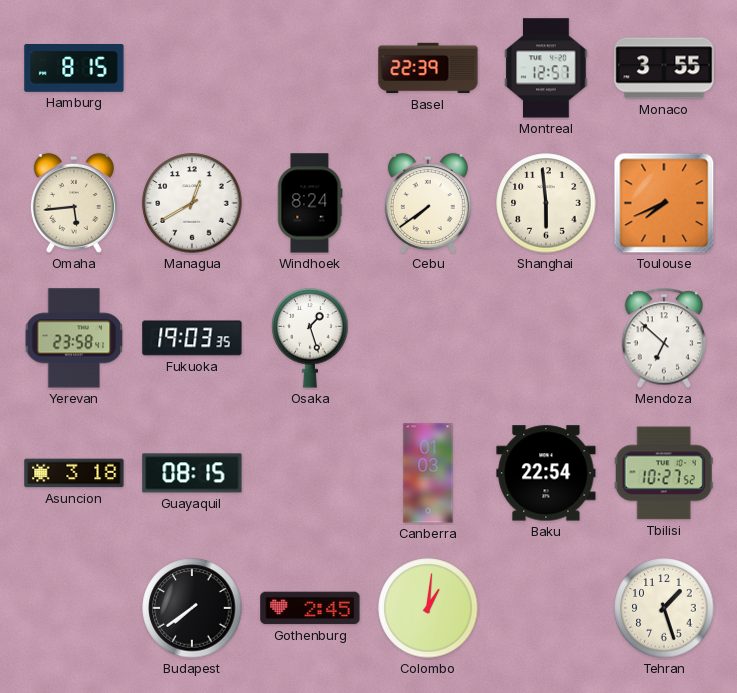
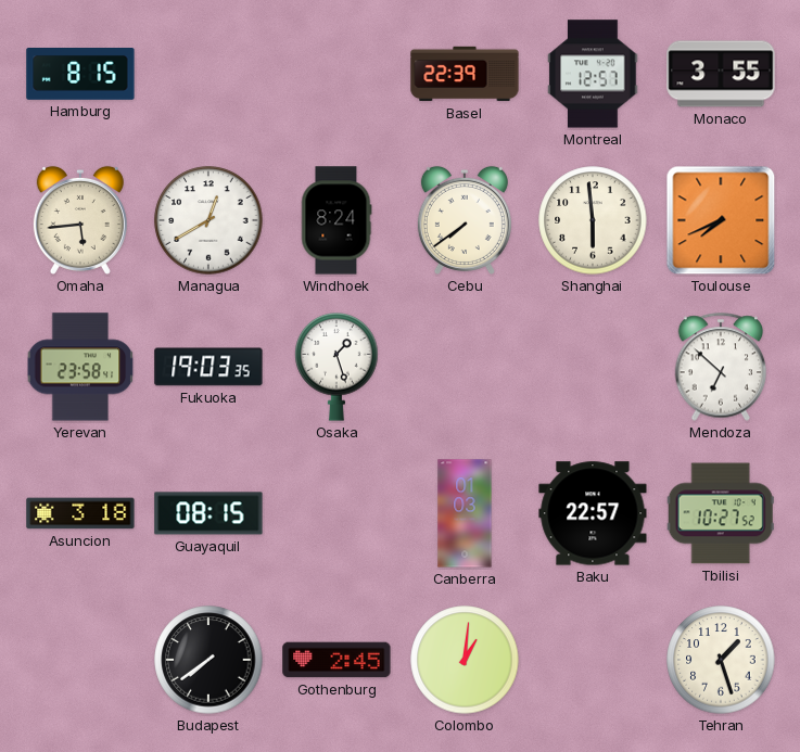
Baku: 22:54 -> 22:57 (593, 513)
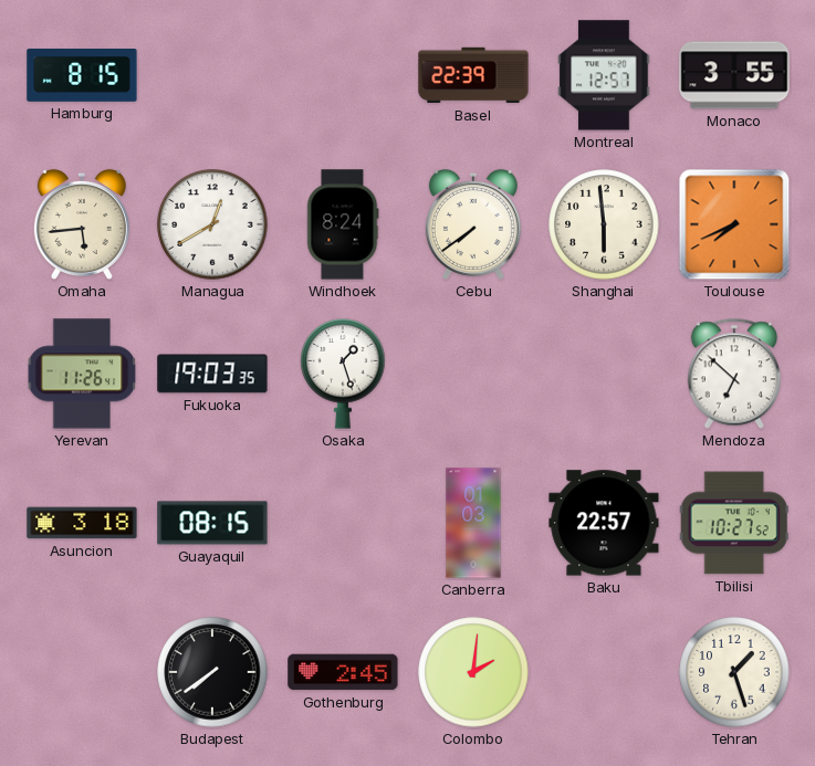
Yerevan: 23:58 -> 11:26 (82, 374)
Colombo: 1:01 -> 2:01 (473, 672)
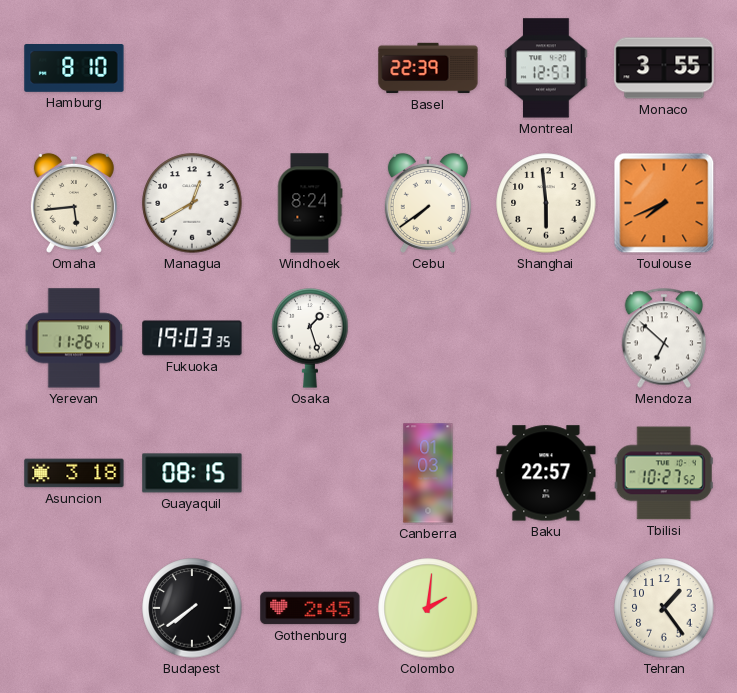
Hamburg: 8:15 -> 8:10 (74, 69)
Tehran: 1:27 -> 1:24 (664, 608)
